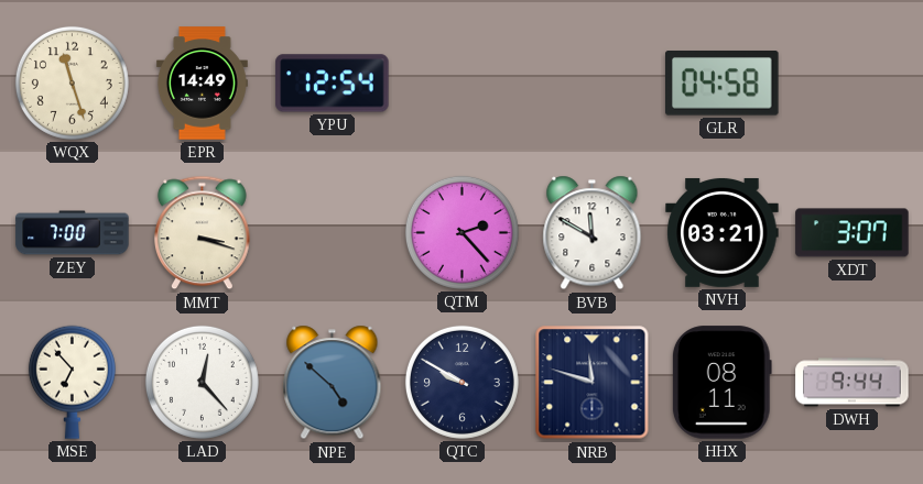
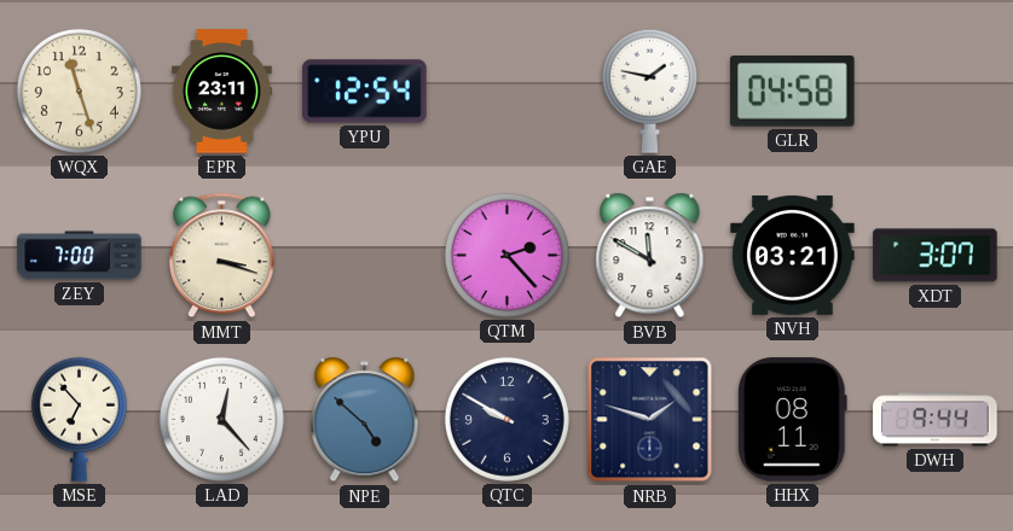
EPR: 14:49 -> 23:11 (221, 92)
GAE: none -> 1:47 (649, 91)
NRB: 11:48 -> 1:48 (650, 420)
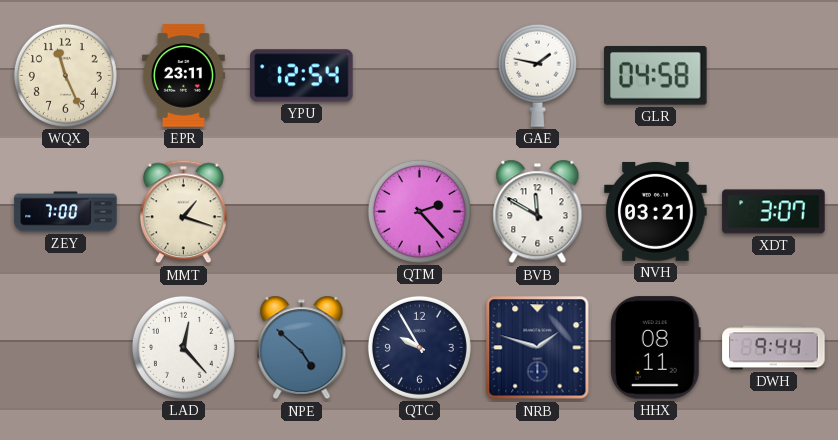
WQX: 11:27 -> 11:26 (65, 75)
MMT: 3:18 -> 1:18 (184, 212)
MSE: 6:53 -> none (79, 419)
QTC: 9:50 -> 9:55 (419, 347)
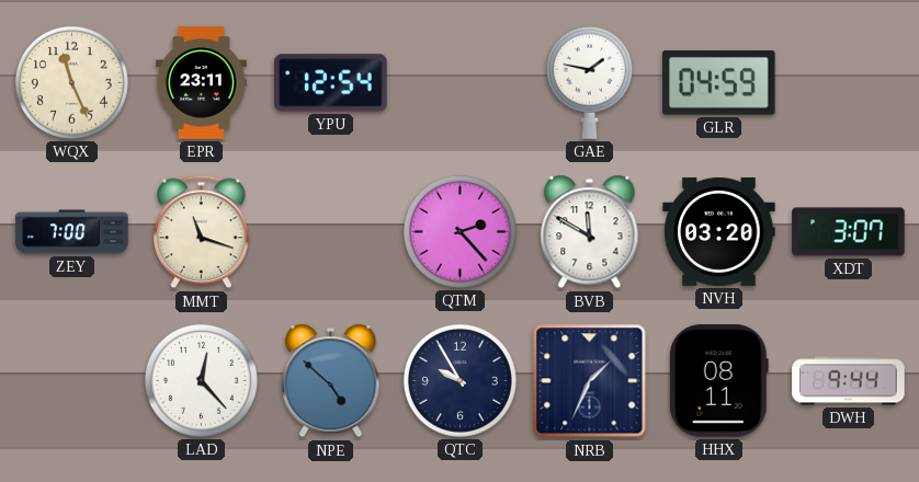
GLR: 04:58 -> 04:59 (719, 83)
MMT: 1:18 -> 11:18 (202, 232)
NVH: 03:21 -> 03:20 (719, 231)
NRB: 1:48 -> 1:34 (590, 381)
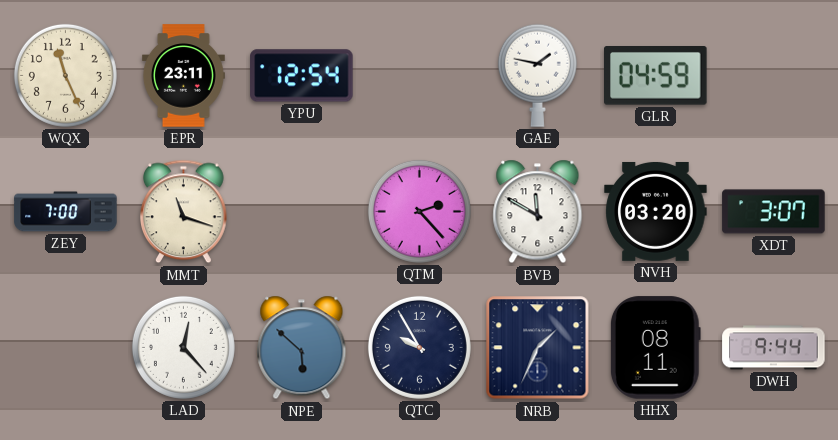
NPE: 4:52 -> 5:52 (302, 348)
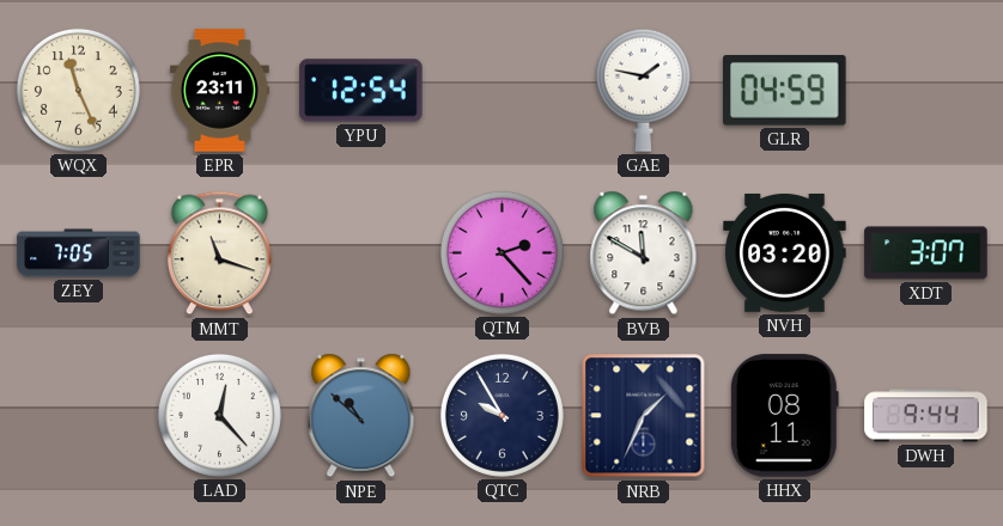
ZEY: 7:00 -> 7:05 (79, 253)
NPE: 5:52 -> 10:52 (361, 416)
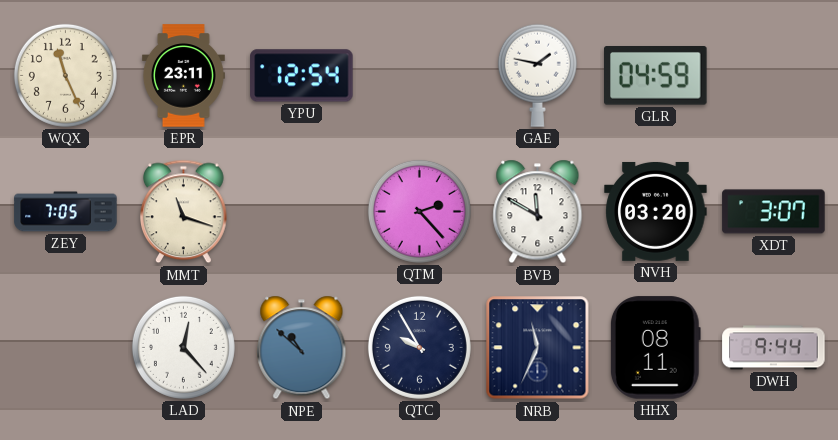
NRB: 1:34 -> 11:34 (538, 348)
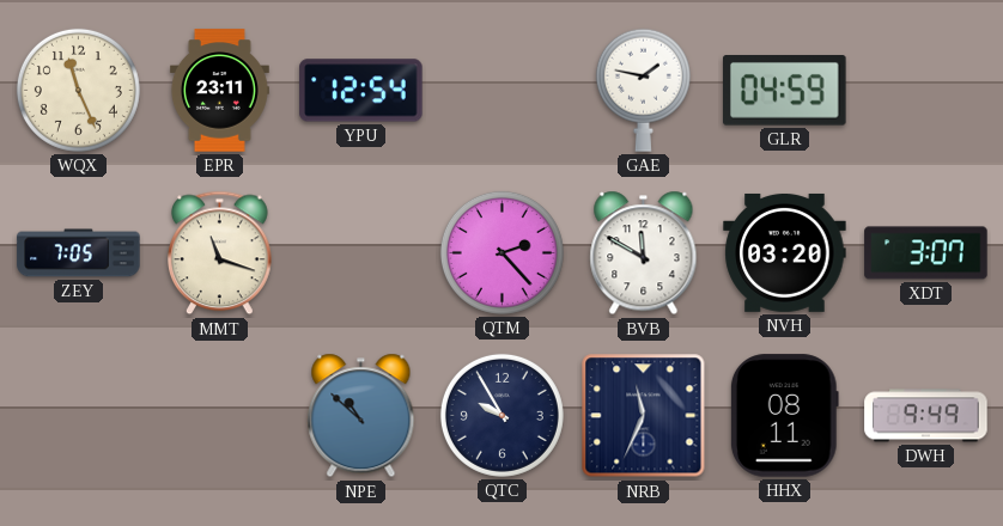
LAD: 12:23 -> none (183, 347)
DWH: 9:44 -> 9:49 (926, 416)
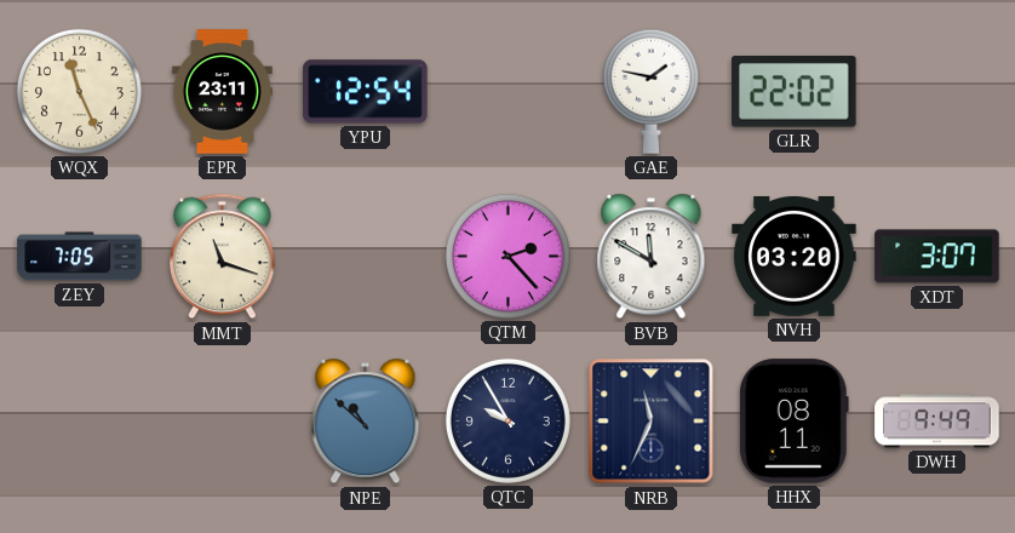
GLR: 04:59 -> 22:02 (795, 92)
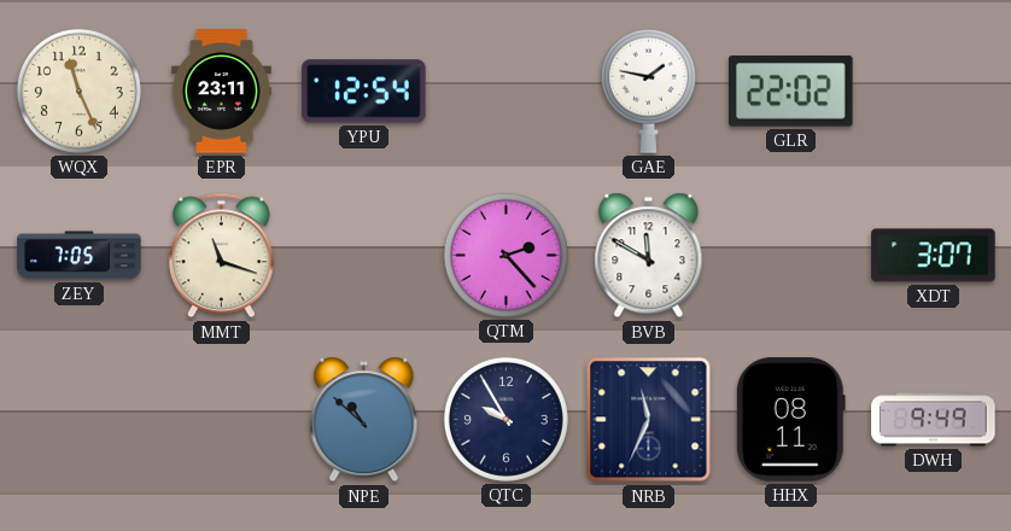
NVH: 03:20 -> none (795, 256)
